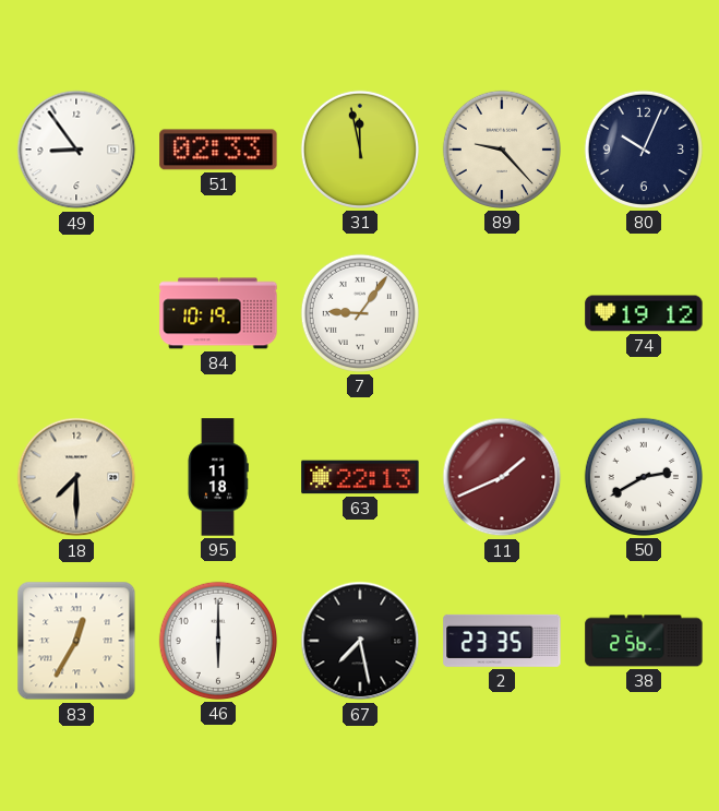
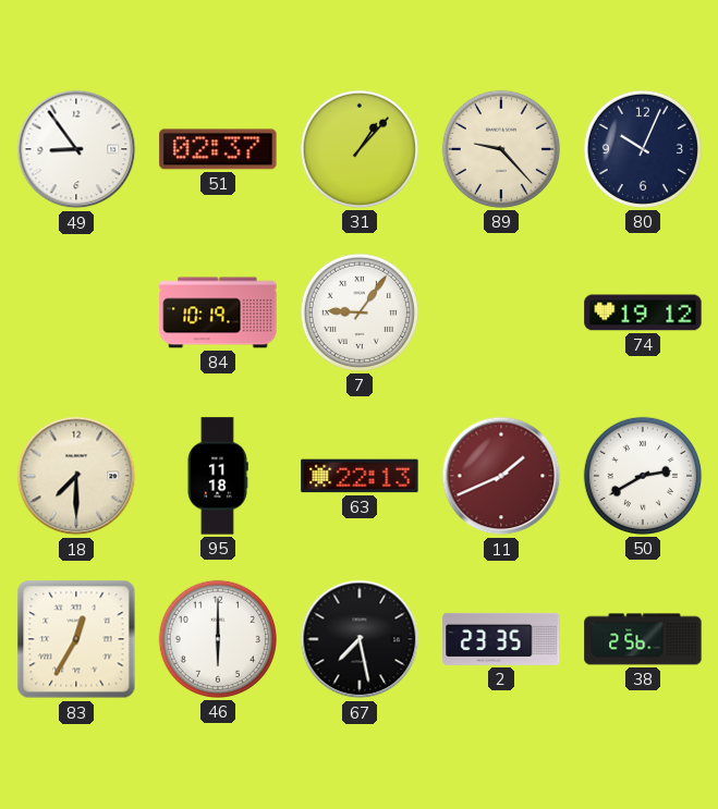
51: 02:33 -> 02:37 (218, 149)
31: 11:58 -> 1:07 (360, 149)
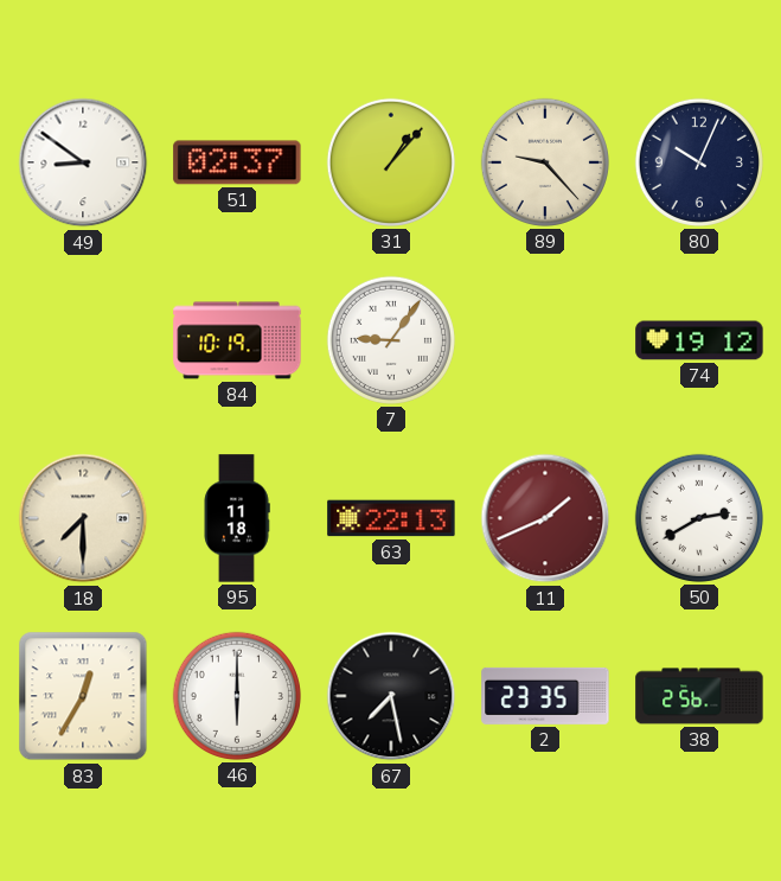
49: 8:54 -> 8:51 (83, 162)
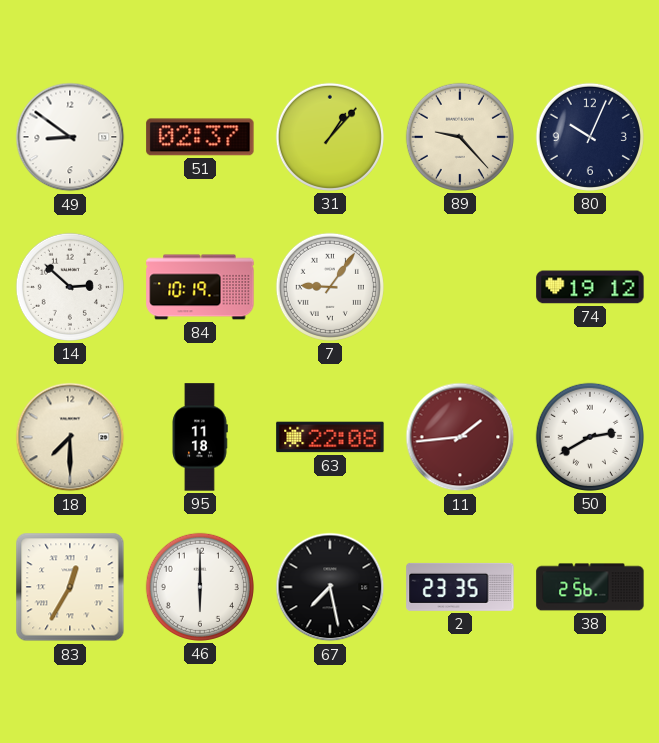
14: none -> 2:52 (70, 287)
63: 22:13 -> 22:08 (330, 437)
11: 1:41 -> 1:44 (460, 437)
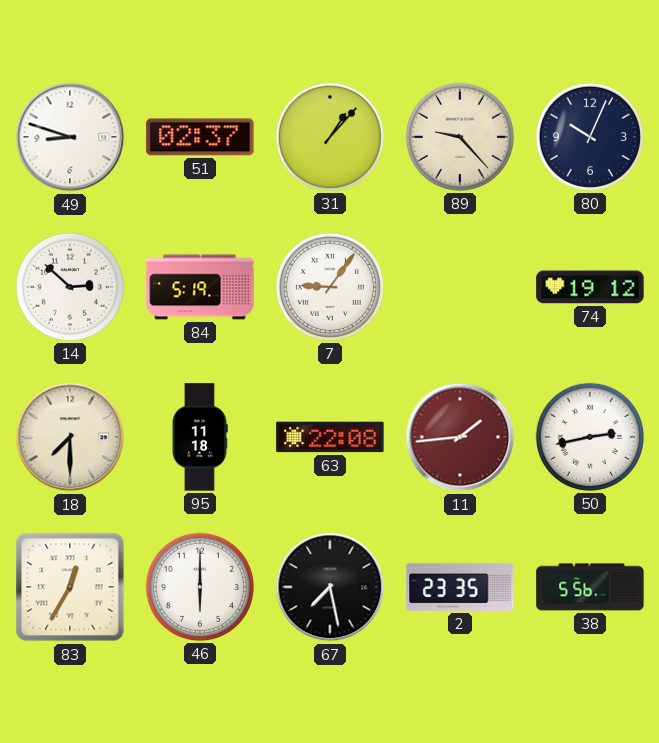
49: 8:51 -> 8:48 (70, 137)
84: 10:19 -> 5:19 (200, 287)
50: 2:40 -> 2:43 (590, 437)
38: 2:56 -> 5:56 (590, 587)
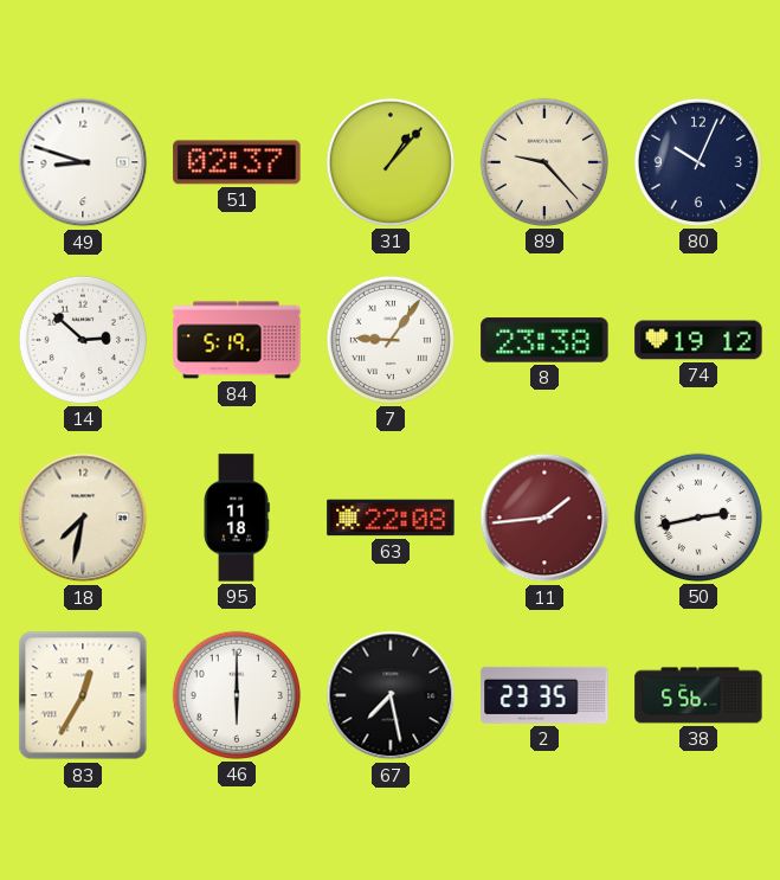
8: none -> 23:38 (544, 340)
18: 7:30 -> 7:32 (83, 518)
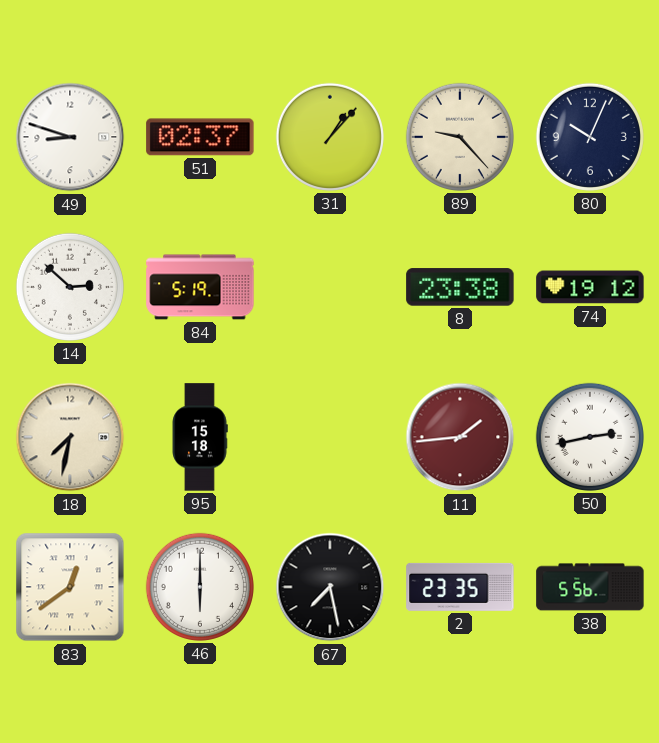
7: 9:06 -> none (391, 340)
95: 11:18 -> 15:18 (200, 437)
63: 22:08 -> none (391, 518)
83: 12:35 -> 12:39 (70, 587)
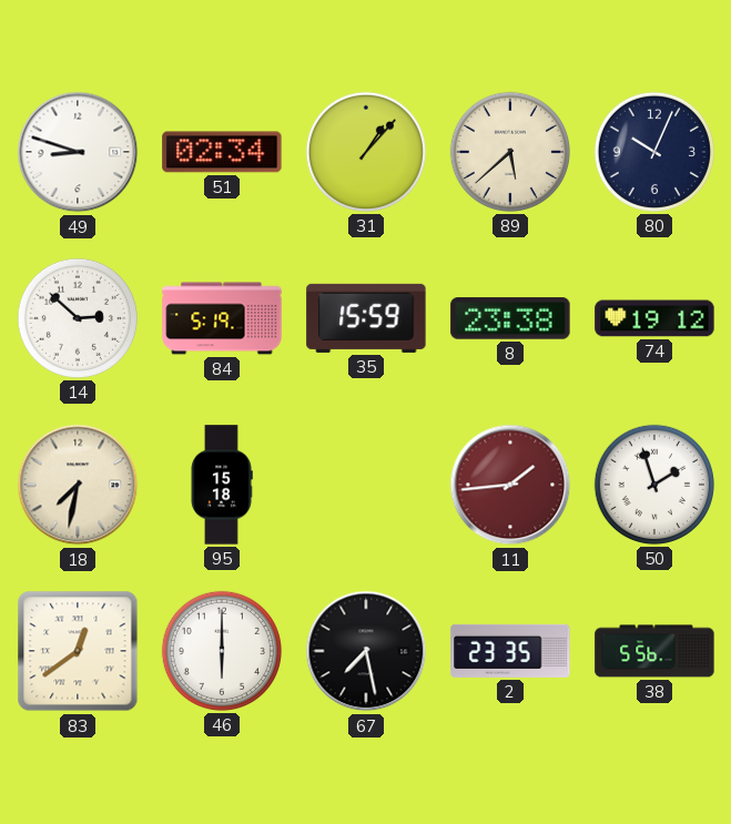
51: 02:37 -> 02:34 (222, 152)
89: 9:23 -> 5:38 (510, 152)
35: none -> 15:59 (366, 318)
50: 2:43 -> 1:57 (654, 485)
